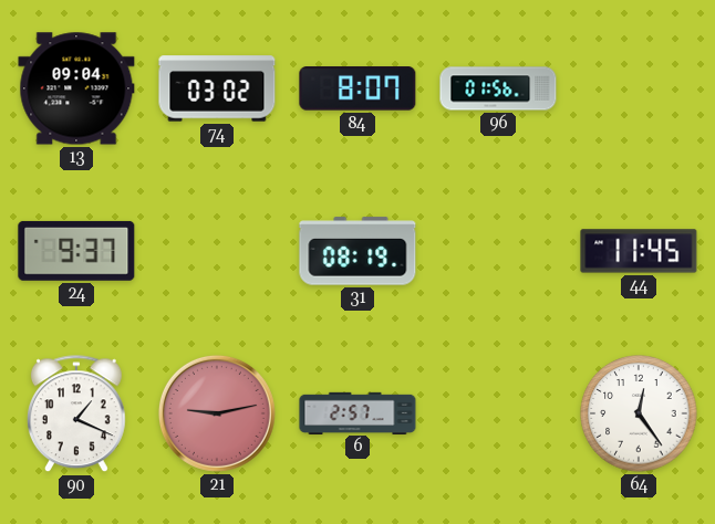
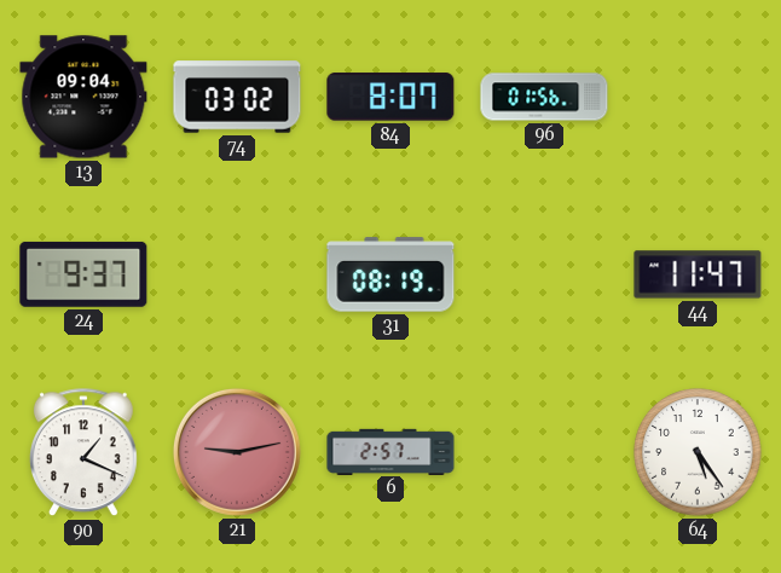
44: 11:45 -> 11:47 (698, 274)
64: 12:24 -> 5:24 (698, 452)
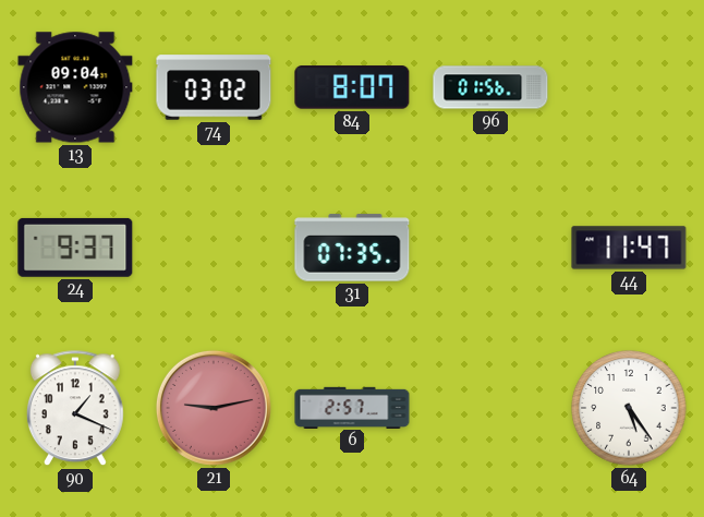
31: 08:19 -> 07:35 (352, 248)
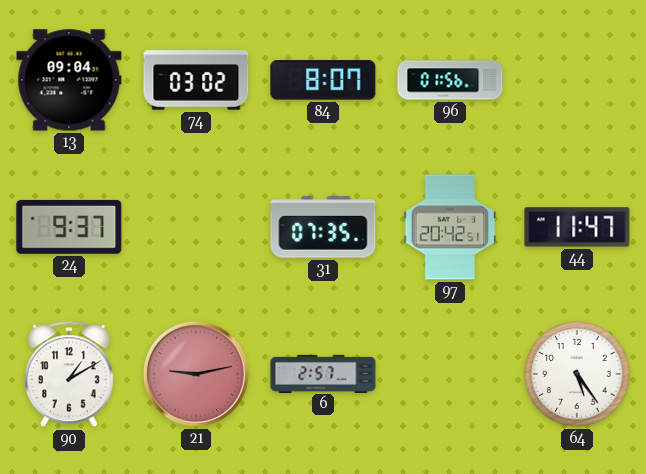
97: none -> 20:42 (450, 227)
90: 1:19 -> 1:10 (69, 375)
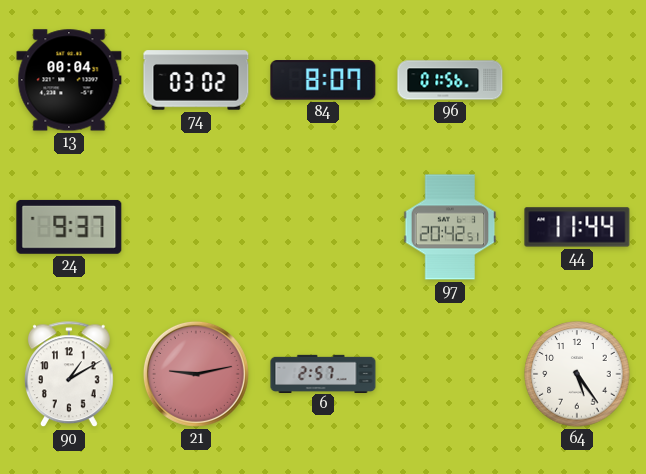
13: 09:04 -> 00:04 (69, 80)
31: 07:35 -> none (323, 227)
44: 11:47 -> 11:44 (577, 227)
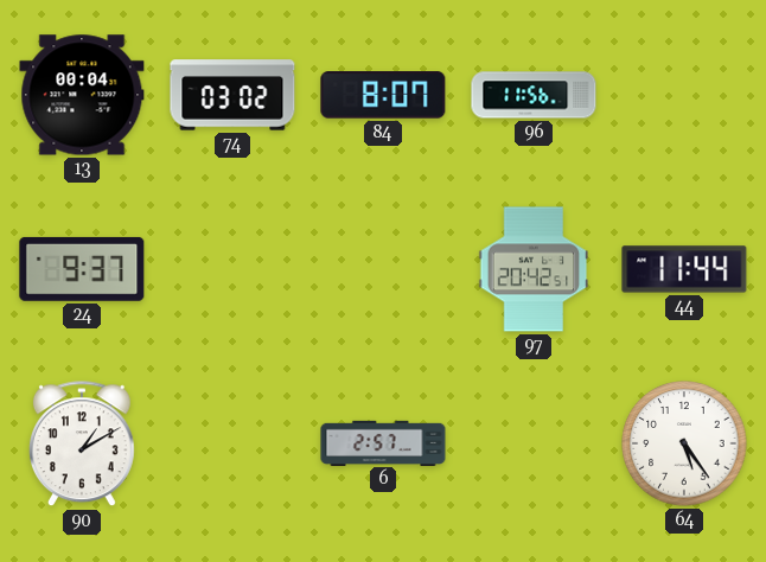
96: 01:56 -> 11:56 (534, 95)
21: 9:13 -> none (196, 374)
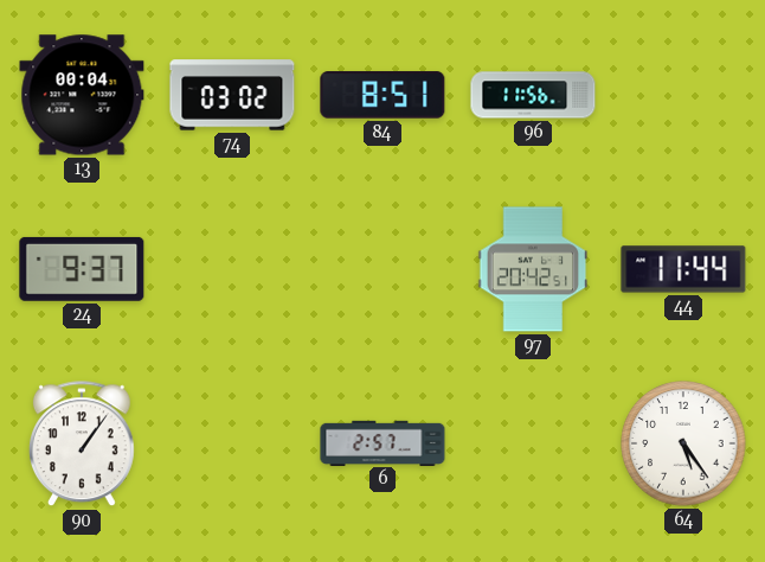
84: 8:07 -> 8:51 (382, 95)
90: 1:10 -> 1:06 (82, 445)
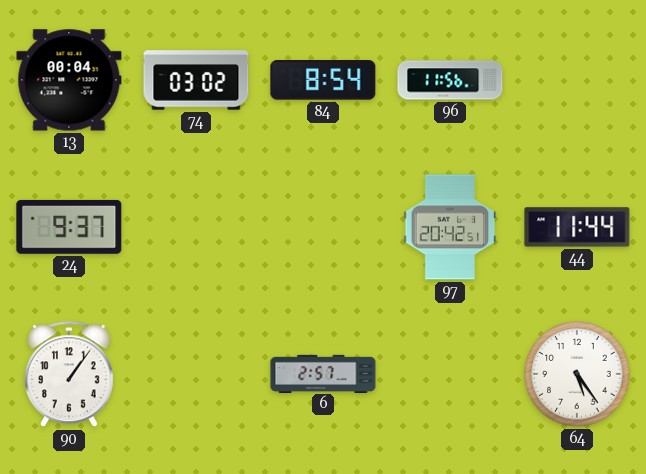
84: 8:51 -> 8:54 (323, 80)
